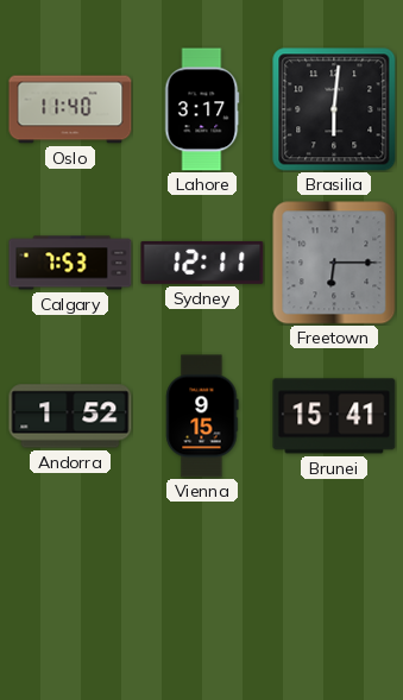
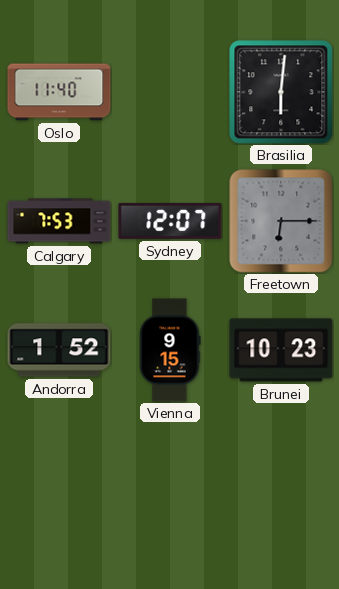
Lahore: 3:17 -> none (202, 109)
Sydney: 12:11 -> 12:07 (170, 221)
Brunei: 15:41 -> 10:23 (281, 350)
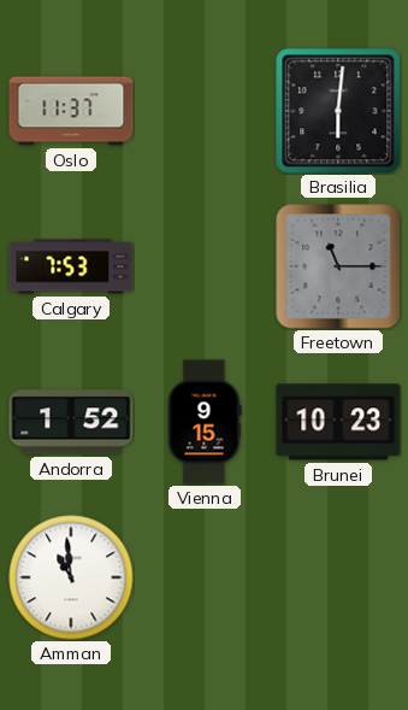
Oslo: 11:40 -> 11:37 (71, 111)
Sydney: 12:07 -> none (170, 221)
Freetown: 6:15 -> 11:15 (338, 266)
Amman: none -> 10:59 (71, 577)
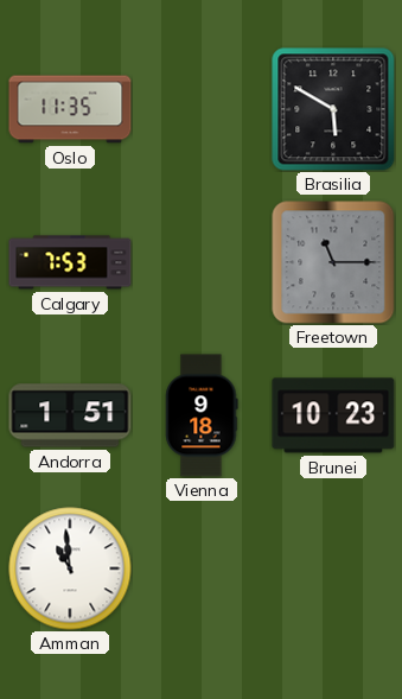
Oslo: 11:37 -> 11:35 (70, 109)
Brasilia: 6:01 -> 5:50 (333, 109)
Andorra: 1:52 -> 1:51 (70, 415)
Vienna: 9:15 -> 9:18 (202, 415)
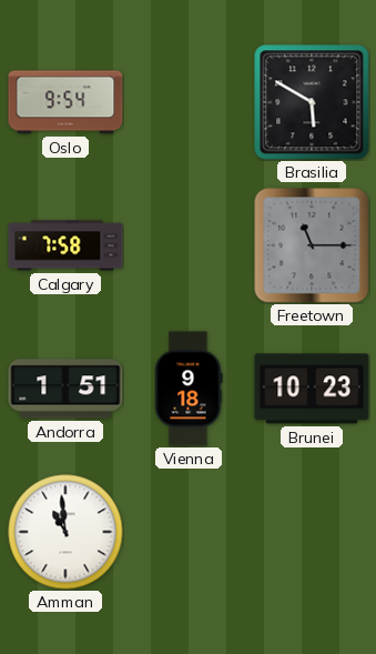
Oslo: 11:35 -> 9:54 (65, 102)
Calgary: 7:53 -> 7:58 (65, 245)
